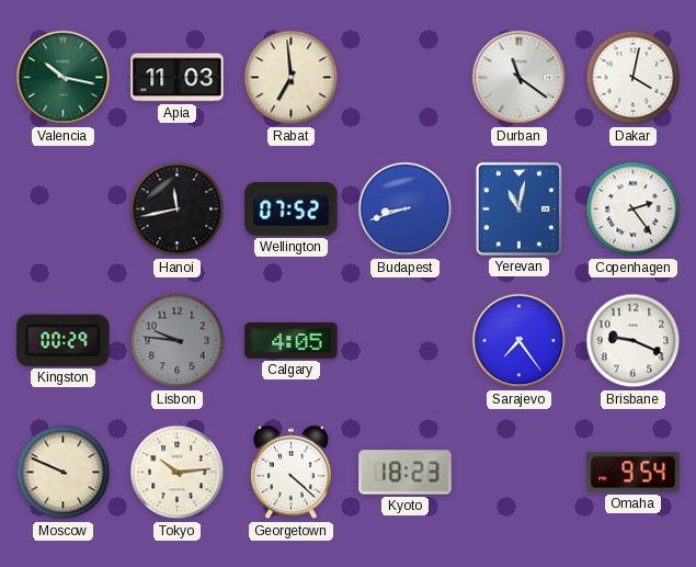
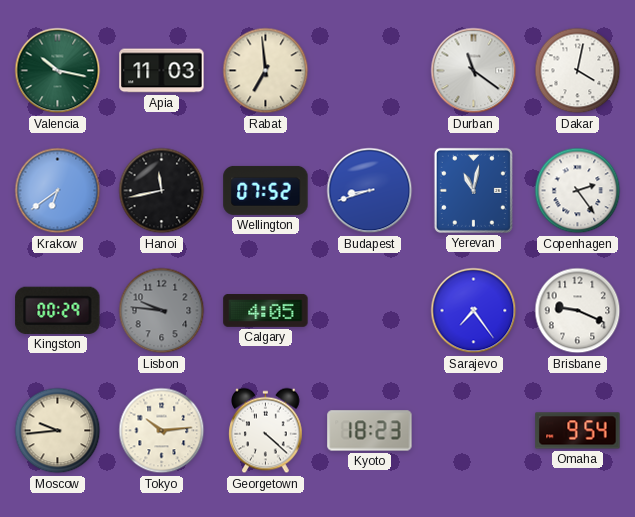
Krakow: none -> 6:39 (58, 191)
Moscow: 9:49 -> 9:44 (58, 431)
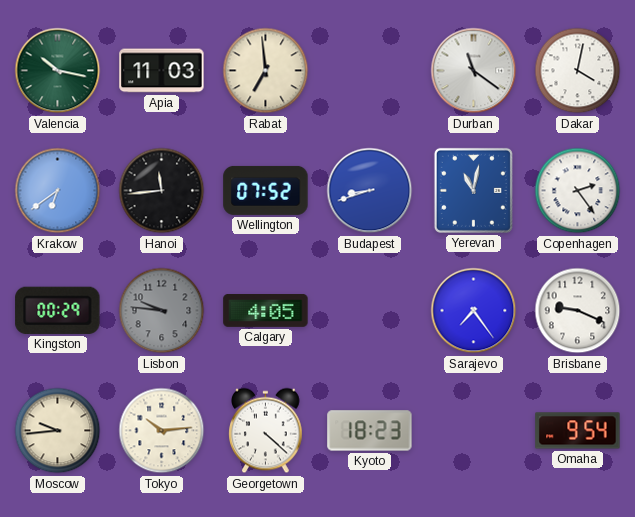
Hanoi: 11:43 -> 11:44 (162, 191)
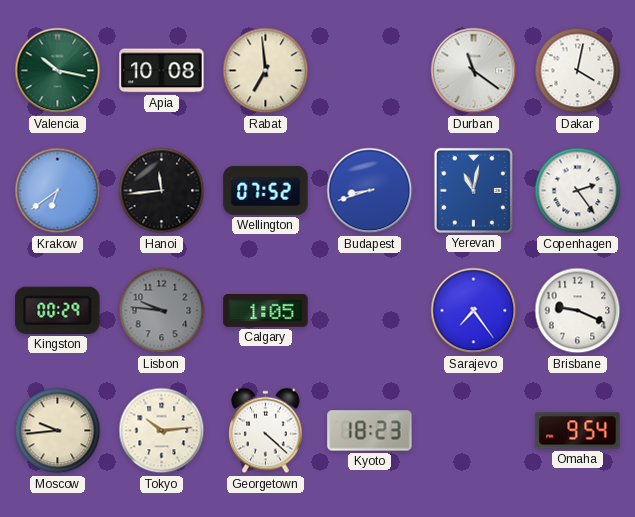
Apia: 11:03 -> 10:08 (162, 71)
Calgary: 4:05 -> 1:05 (266, 311)
